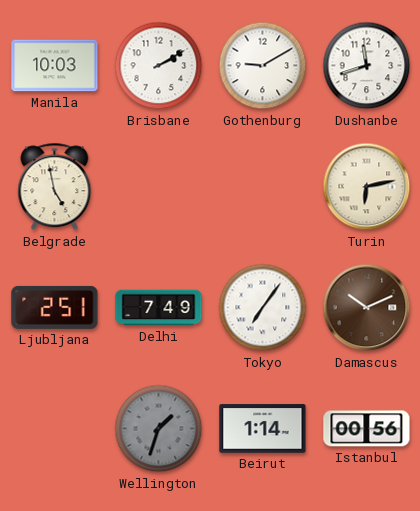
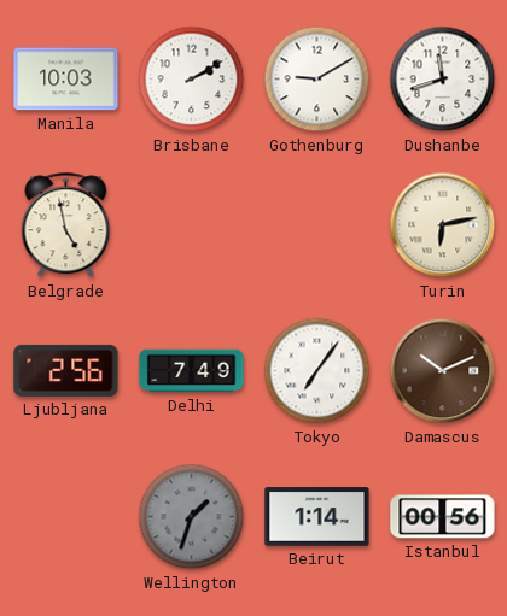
Ljubljana: 2:51 -> 2:56 (66, 370)
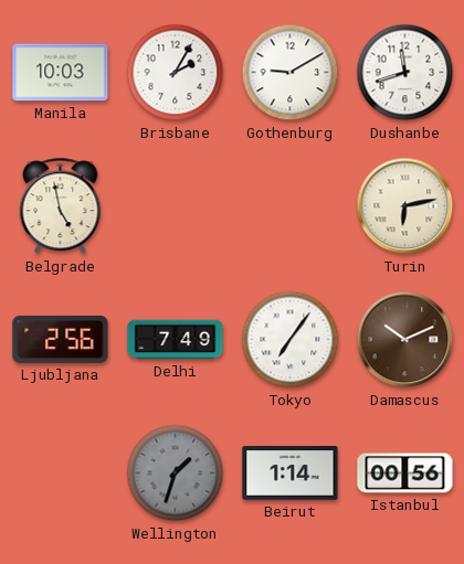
Brisbane: 2:10 -> 2:05 (176, 73)
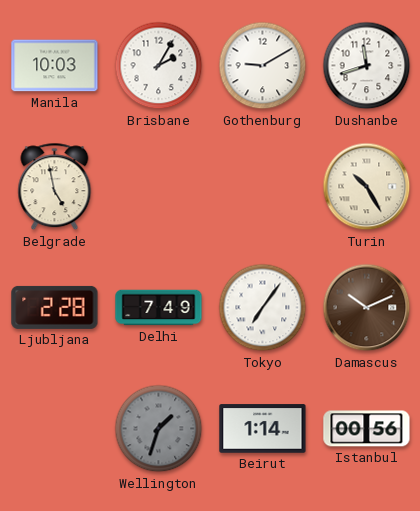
Turin: 6:13 -> 10:25 (367, 187)
Ljubljana: 2:56 -> 2:28 (55, 307)
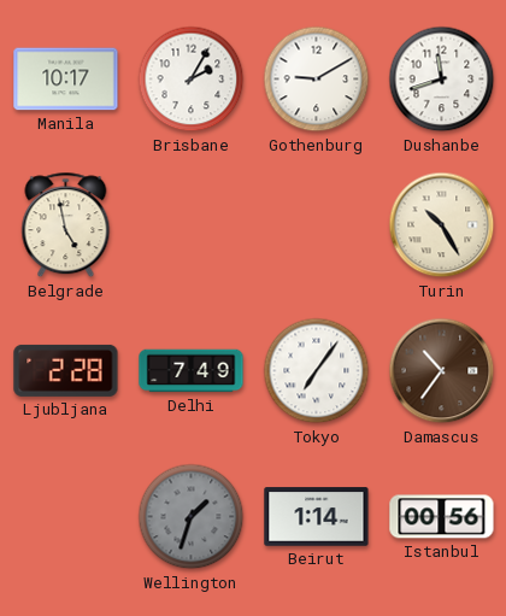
Manila: 10:03 -> 10:17 (66, 80)
Damascus: 10:11 -> 10:36 (442, 371)
